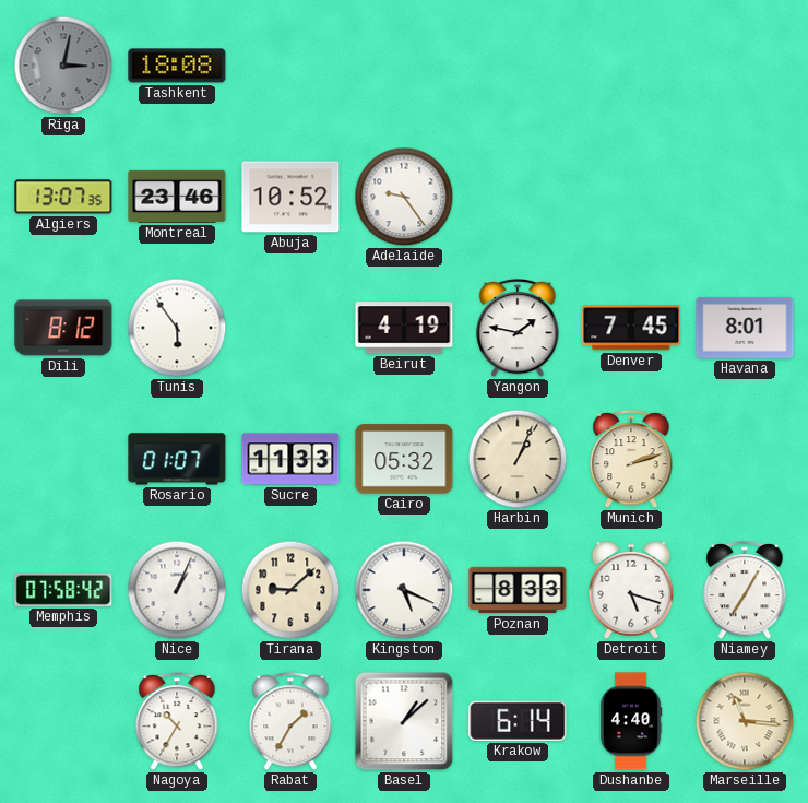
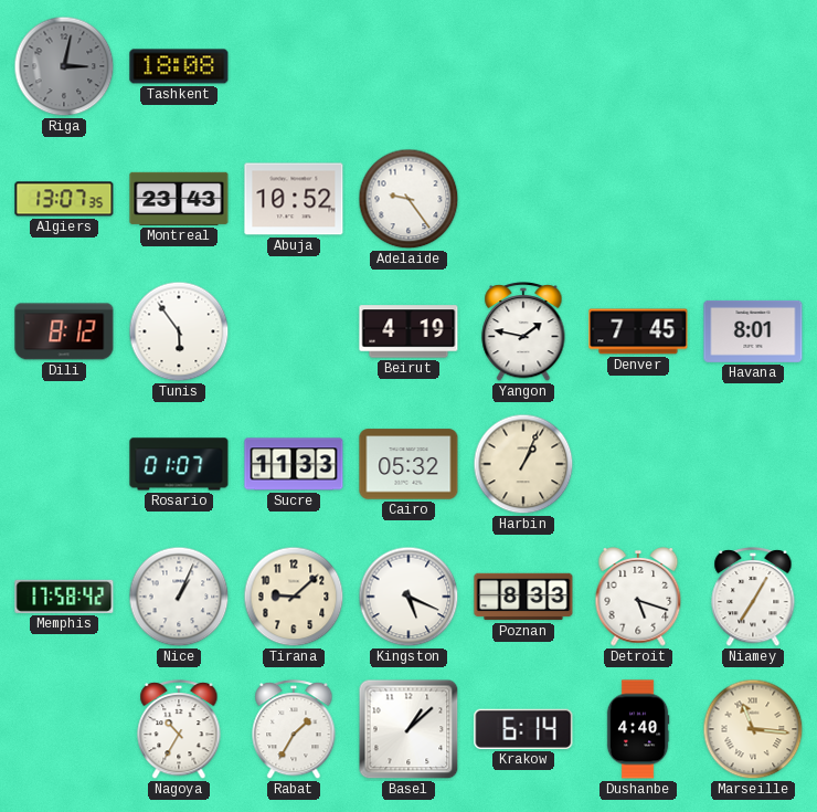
Montreal: 23:46 -> 23:43 (179, 199)
Munich: 2:12 -> none (631, 460)
Memphis: 07:58 -> 17:58 (64, 597)
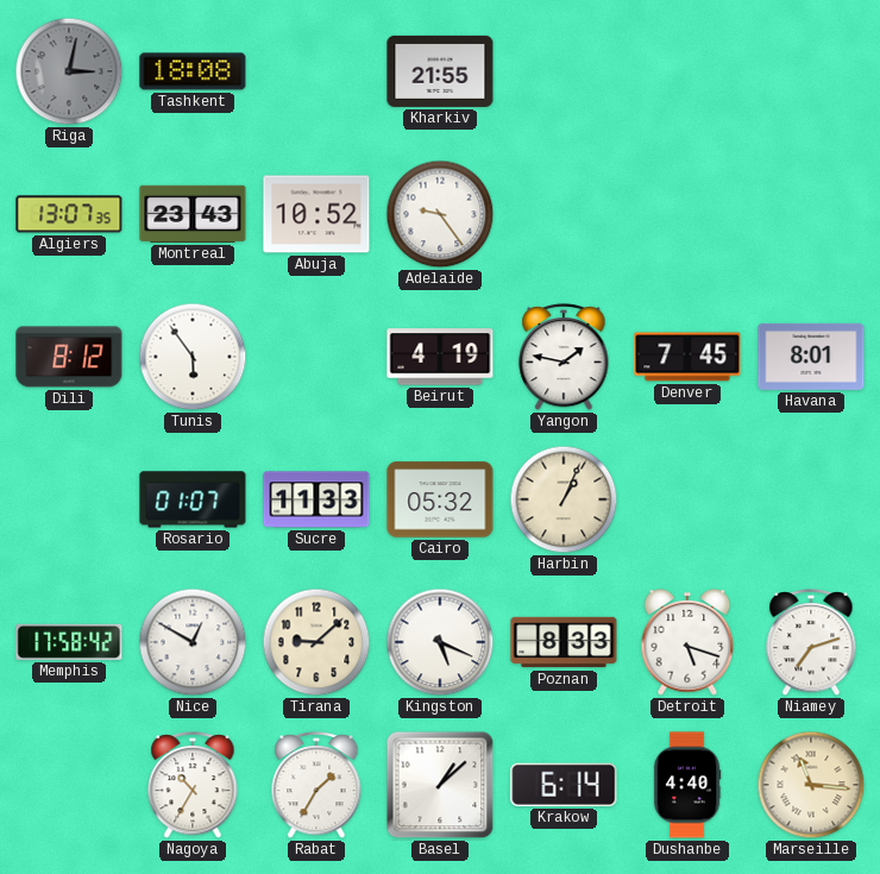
Kharkiv: none -> 21:55 (440, 71)
Nice: 1:04 -> 12:50 (193, 642)
Niamey: 7:05 -> 7:12 (811, 643)
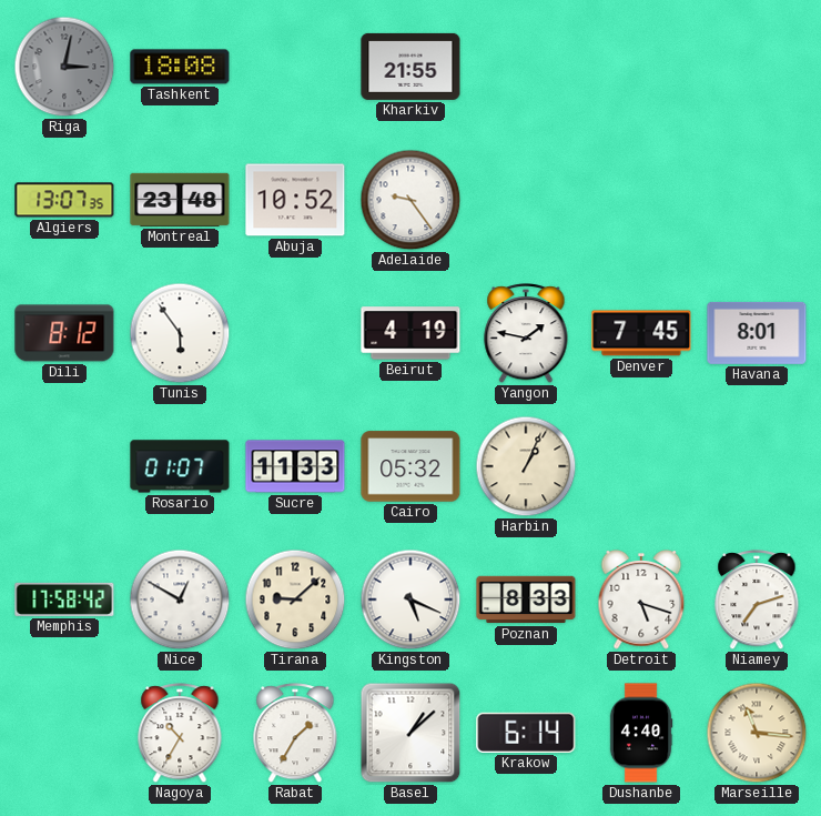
Montreal: 23:43 -> 23:48 (180, 200)
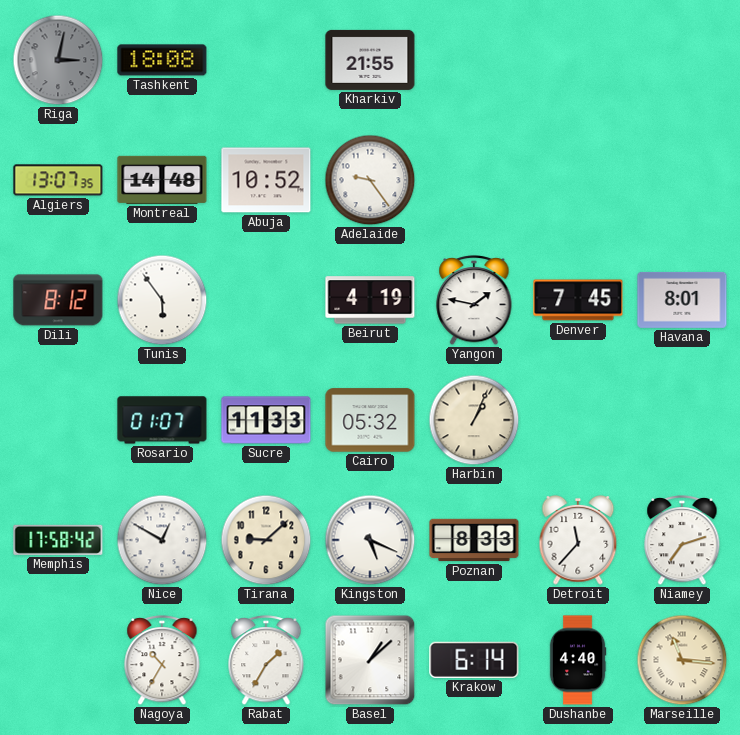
Montreal: 23:48 -> 14:48 (162, 180)
Detroit: 5:18 -> 11:37 (578, 541)
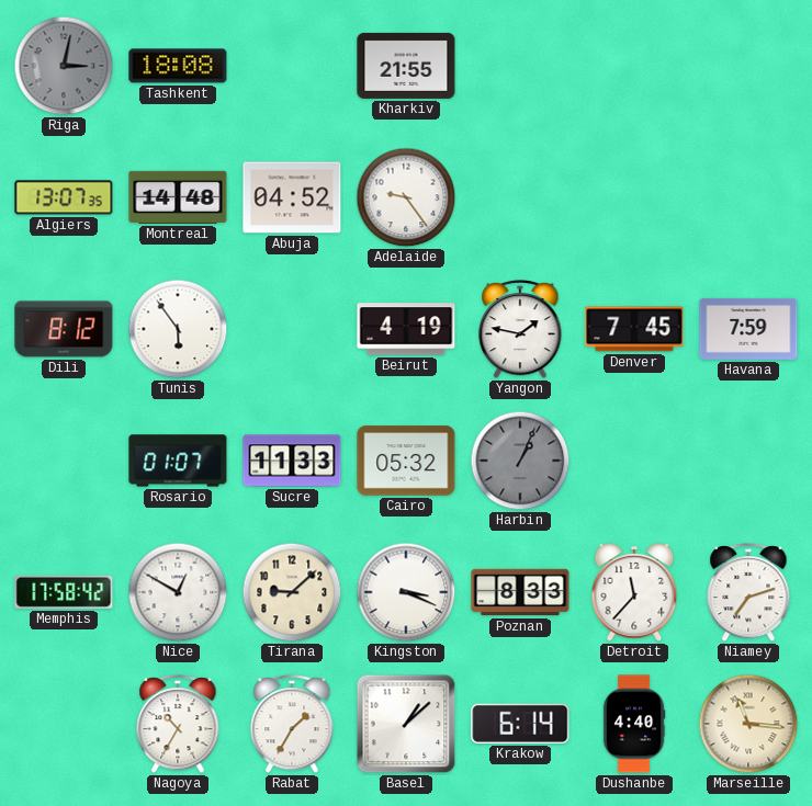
Abuja: 10:52 -> 04:52 (292, 197)
Havana: 8:01 -> 7:59 (748, 329)
Harbin dial: cream -> grey (520, 461)
Kingston: 5:19 -> 3:19 (406, 592)
